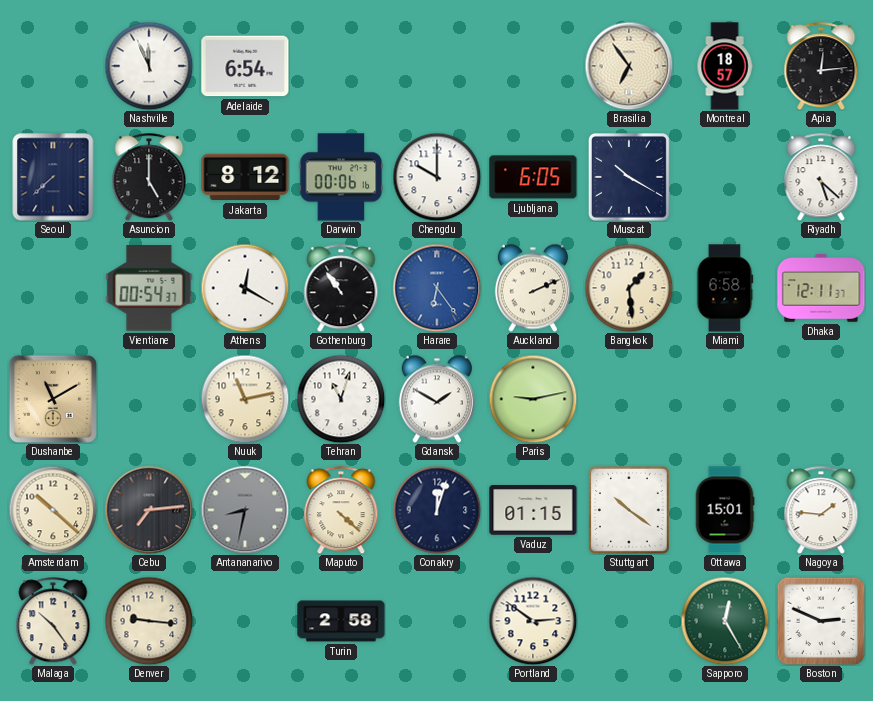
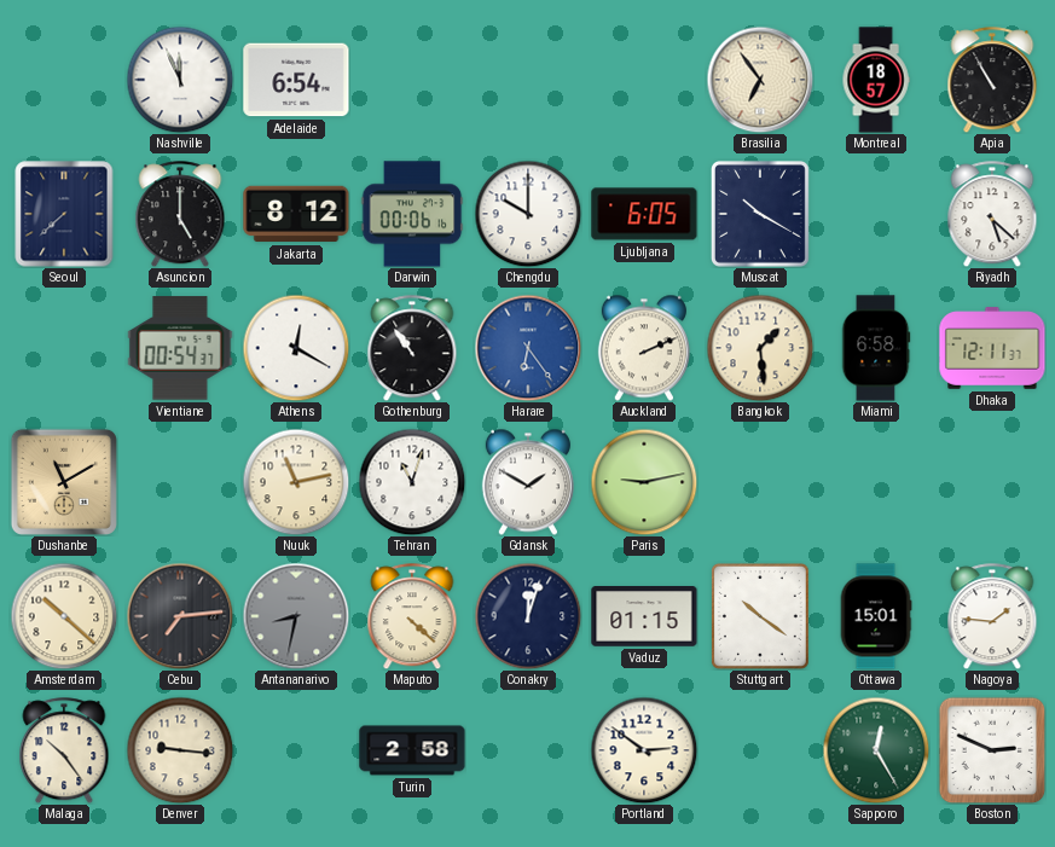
Apia: 12:14 -> 10:55 (992, 80)
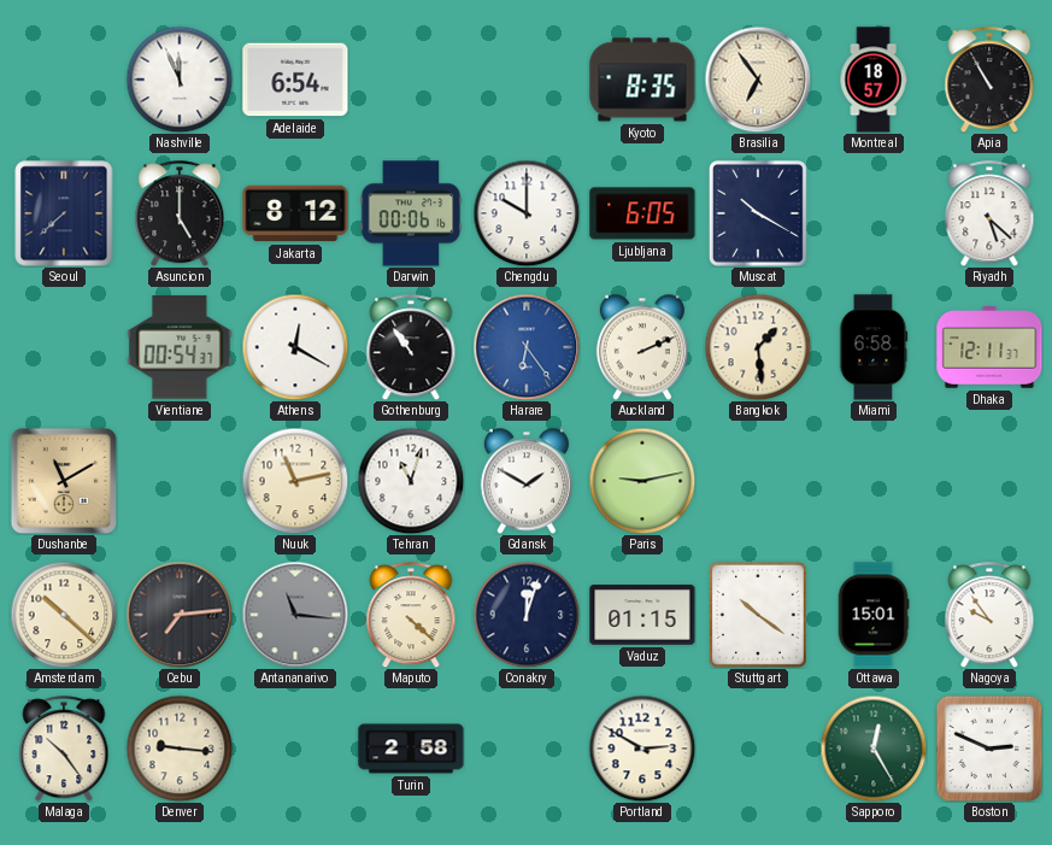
Kyoto: none -> 8:35 (642, 80)
Antananarivo: 8:32 -> 11:16 (295, 615)
Nagoya: 1:46 -> 9:54 (989, 615)
Portland: 2:51 -> 2:50 (642, 749)
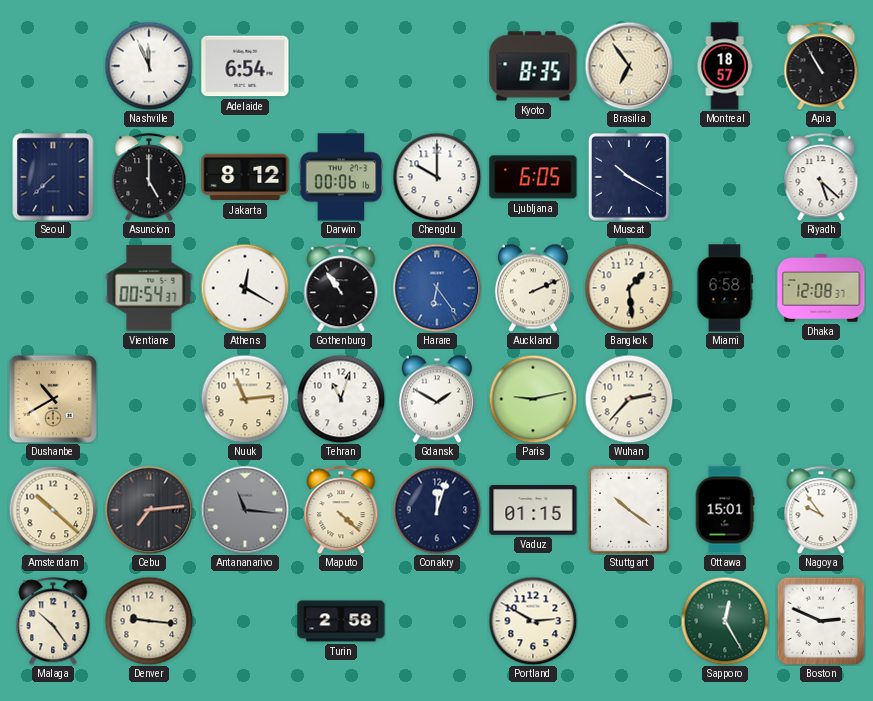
Dhaka: 12:11 -> 12:08 (821, 288)
Dushanbe: 11:10 -> 10:40 (53, 399)
Nuuk: 11:13 -> 11:14 (245, 399)
Wuhan: none -> 2:37 (629, 399)
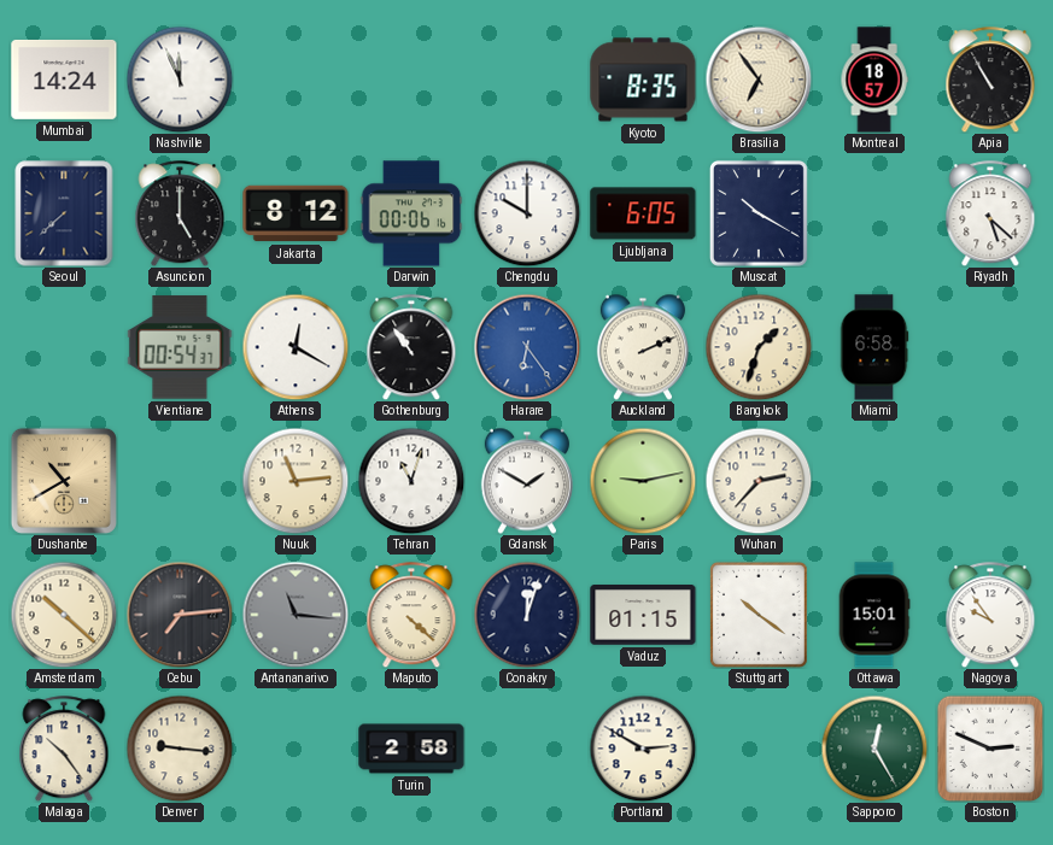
Mumbai: none -> 14:24 (64, 80)
Adelaide: 6:54 -> none (245, 66)
Bangkok: 1:29 -> 1:33 (759, 347)
Dhaka: 12:08 -> none (821, 288)
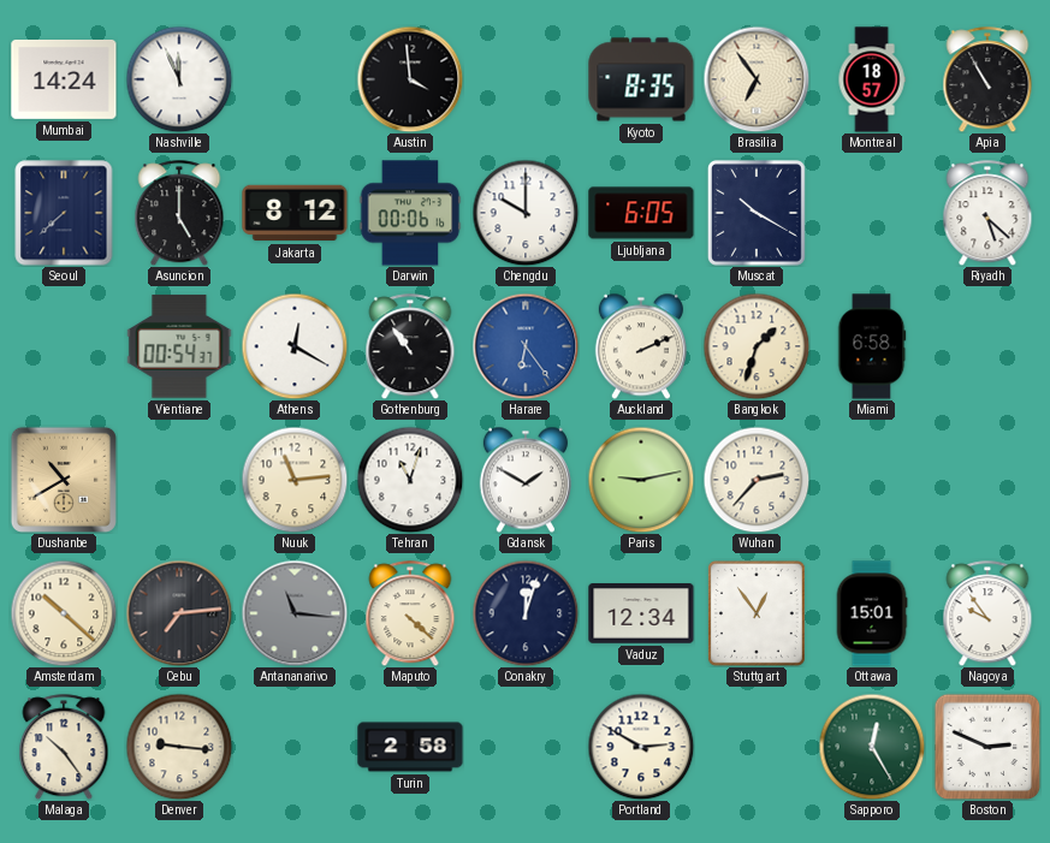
Austin: none -> 3:59 (410, 79)
Vaduz: 01:15 -> 12:34 (641, 613)
Stuttgart: 10:21 -> 12:54 (757, 613)
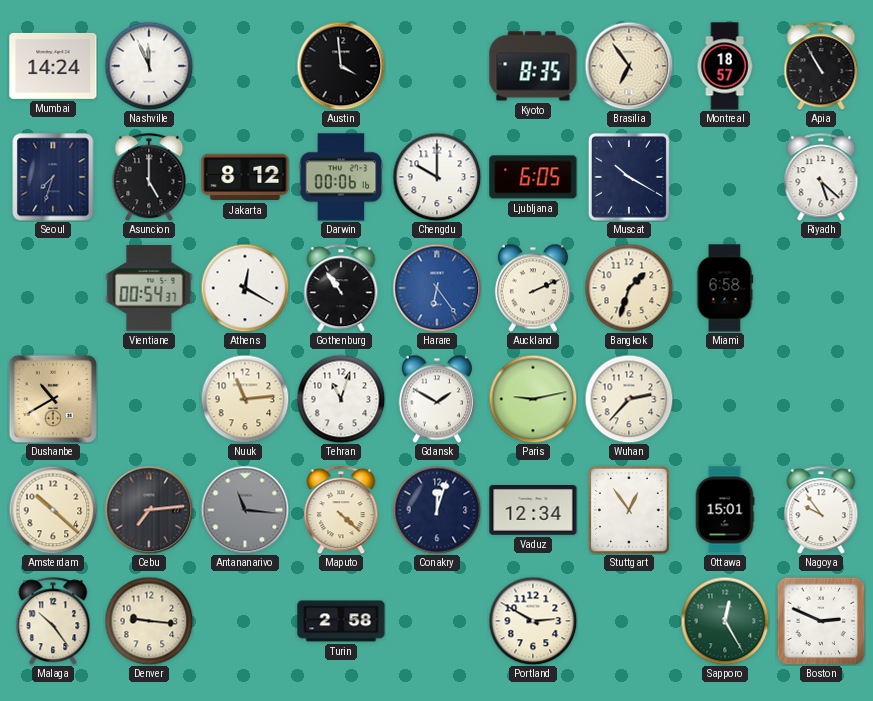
Seoul: 7:38 -> 7:33 (53, 177)
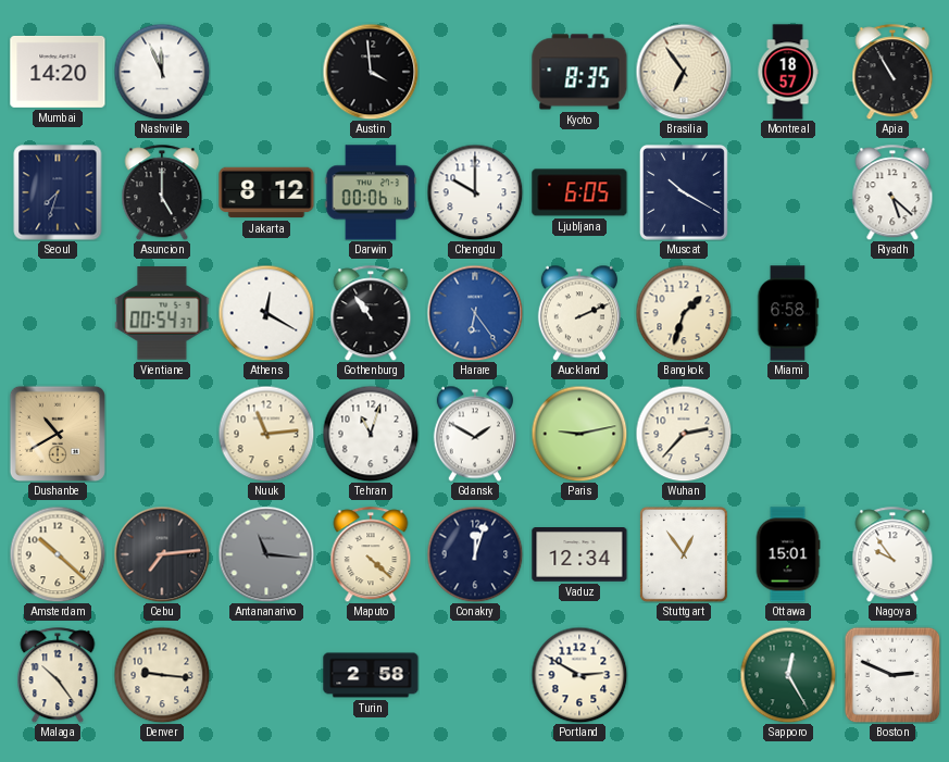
Mumbai: 14:24 -> 14:20 (58, 72)
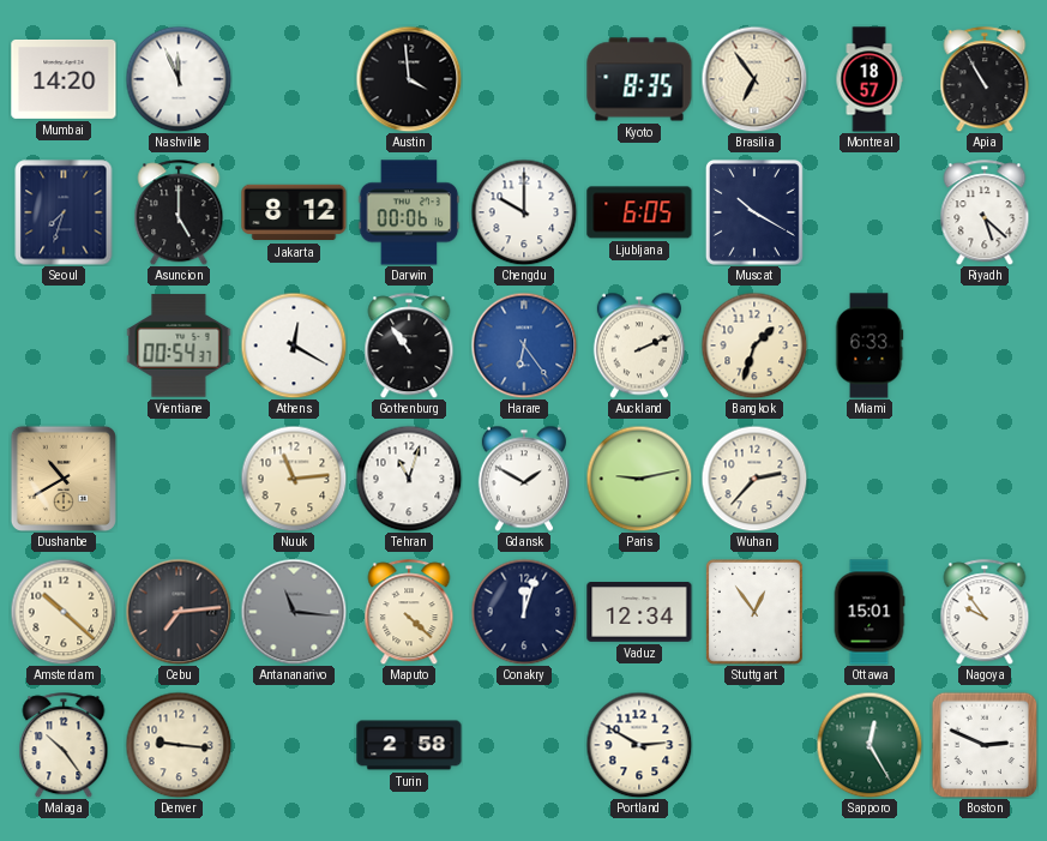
Miami: 6:58 -> 6:33 (870, 346)
